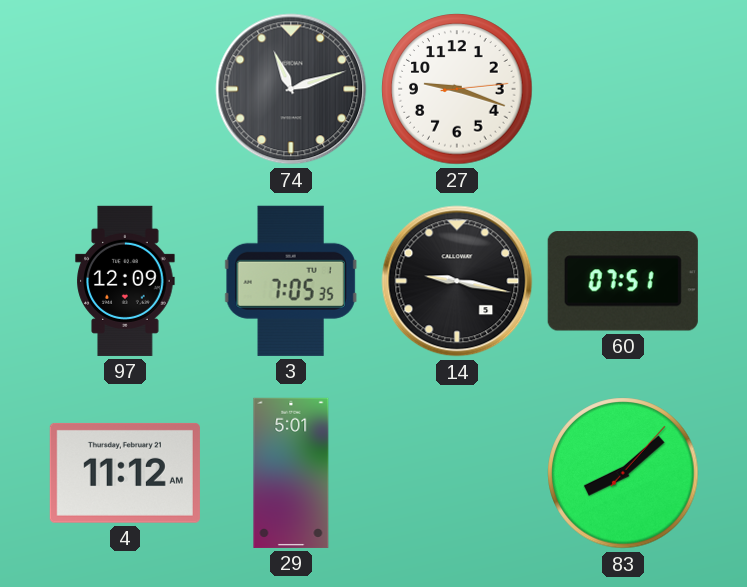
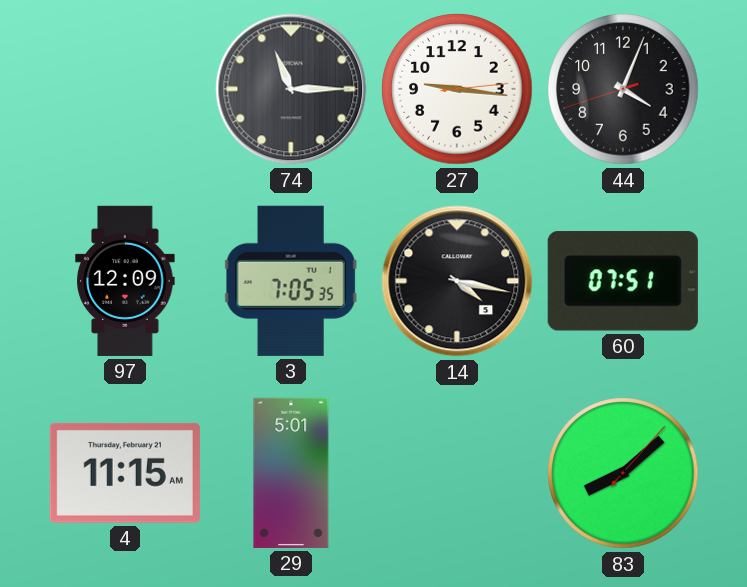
74: 11:12 -> 11:15 (291, 89)
27: 9:18 -> 9:16 (457, 89)
44: none -> 4:03 (623, 89)
14: 9:17 -> 4:17 (457, 281)
4: 11:12 -> 11:15 (125, 473)
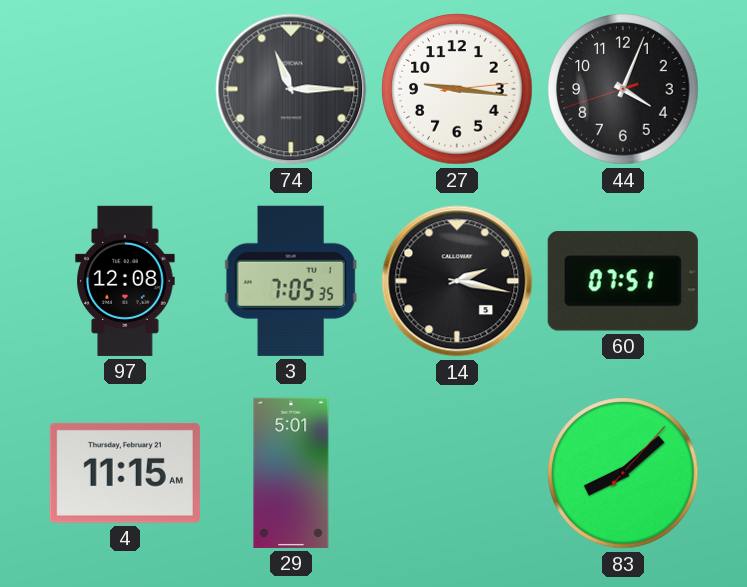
97: 12:09 -> 12:08 (125, 281)
14: 4:17 -> 2:17 (457, 281)
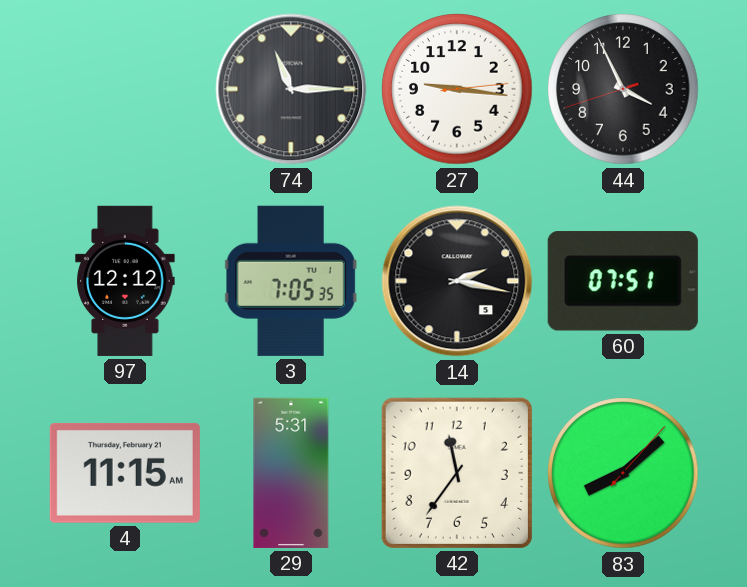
44: 4:03 -> 3:55 (623, 89)
97: 12:08 -> 12:12 (125, 281)
29: 5:01 -> 5:31 (291, 473)
42: none -> 11:36 (457, 473)
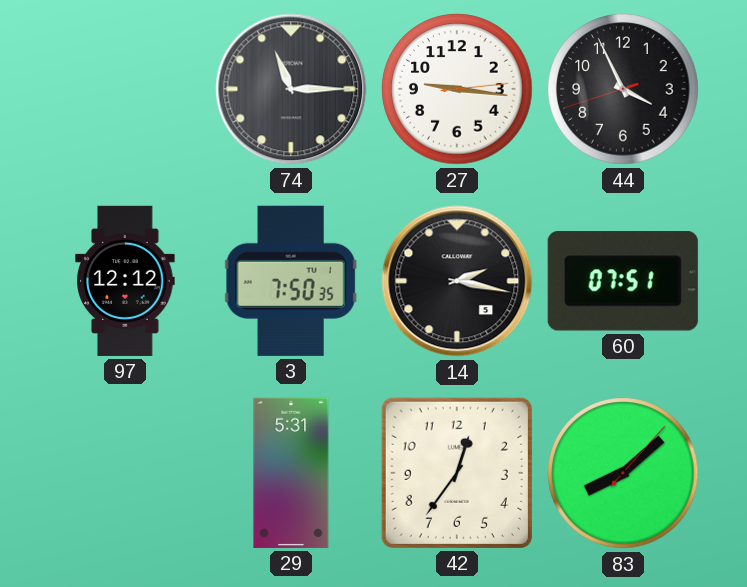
3: 7:05 -> 7:50 (291, 281)
4: 11:15 -> none (125, 473)
42: 11:36 -> 12:36 (457, 473)
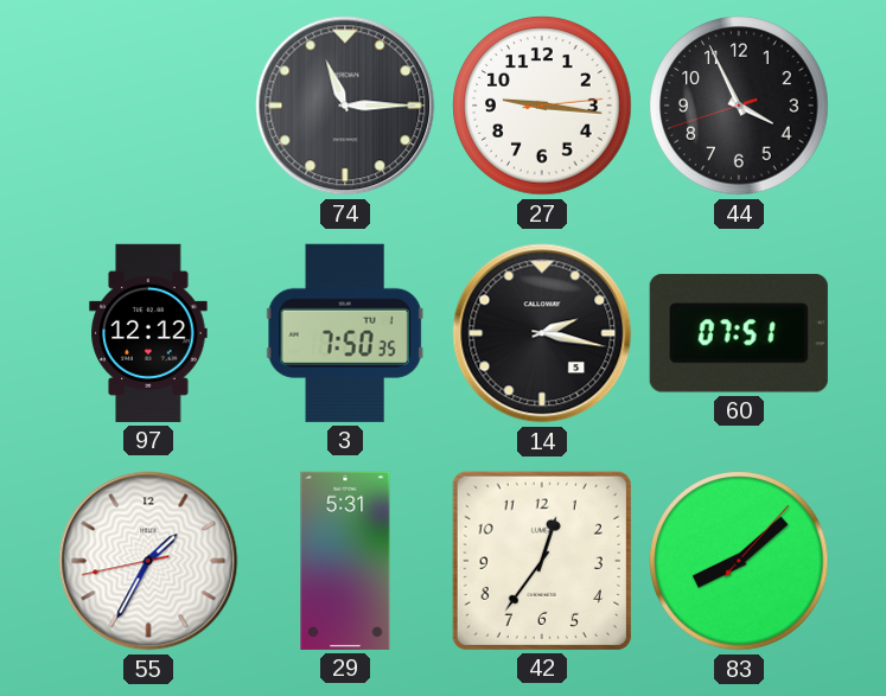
55: none -> 1:34 (148, 561)
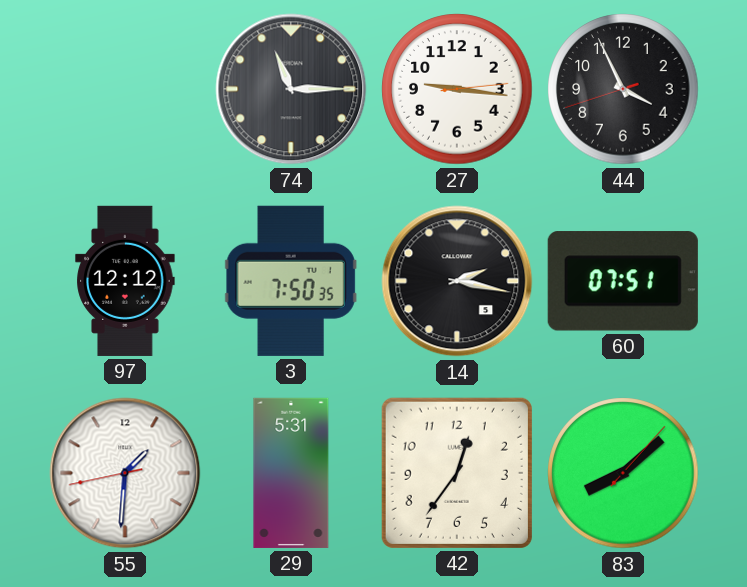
55: 1:34 -> 1:30 (125, 473)
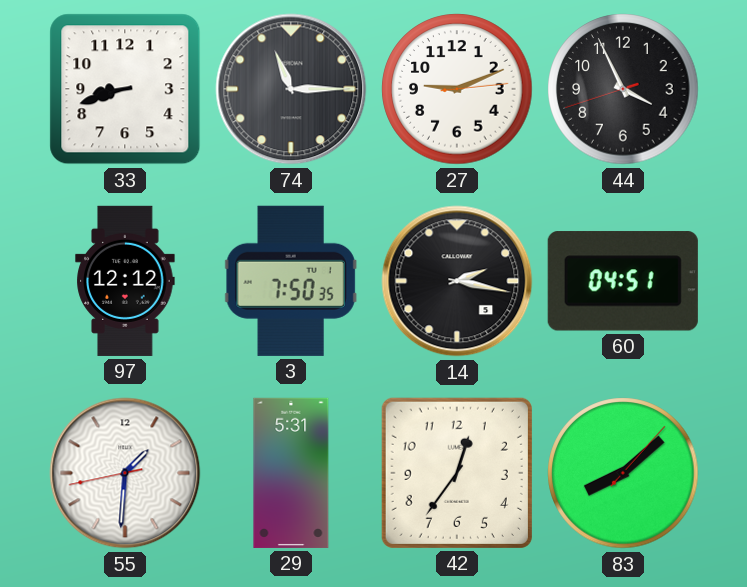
33: none -> 8:42 (125, 89)
27: 9:16 -> 9:11 (457, 89)
60: 07:51 -> 04:51 (623, 281)
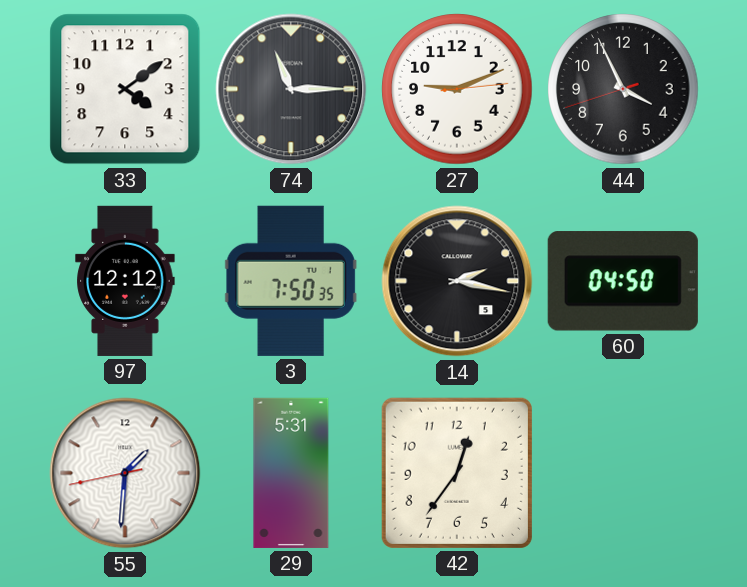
33: 8:42 -> 4:09 (125, 89)
60: 04:51 -> 04:50 (623, 281)
83: 8:08 -> none (623, 473)
